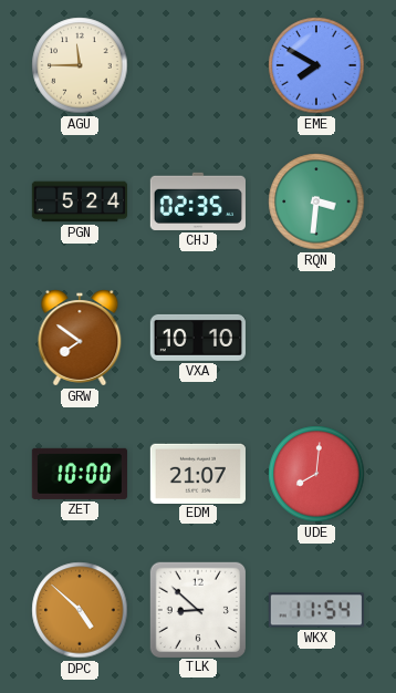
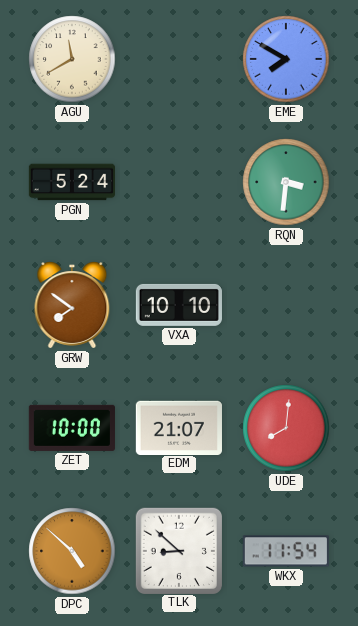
AGU: 11:45 -> 11:40 (72, 59)
CHJ: 02:35 -> none (198, 201)
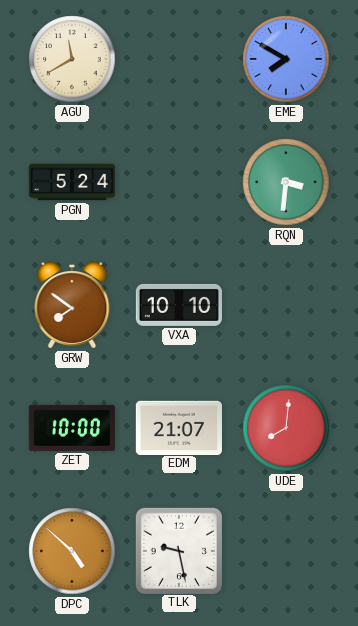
TLK: 8:52 -> 9:28 (178, 550)
WKX: 11:54 -> none (286, 551)
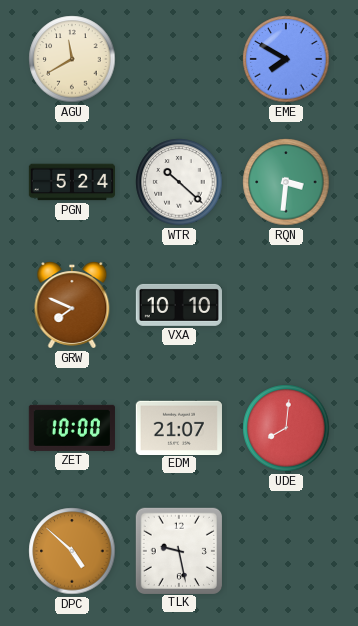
WTR: none -> 10:22 (179, 182)
GRW: 7:51 -> 7:49 (72, 305)
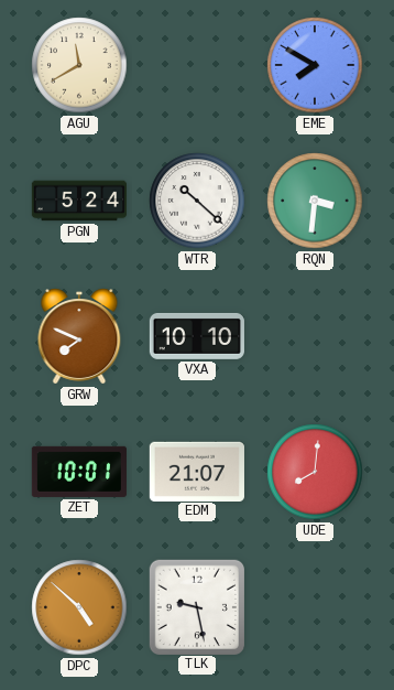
ZET: 10:00 -> 10:01 (79, 472)
